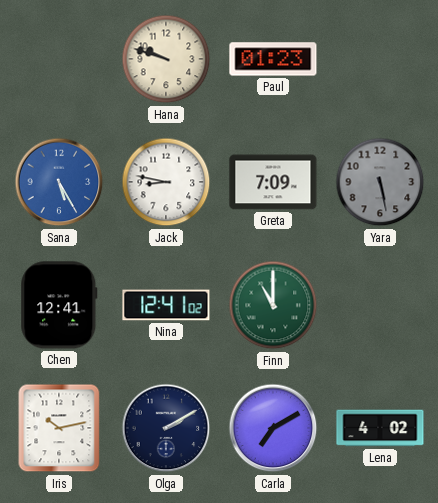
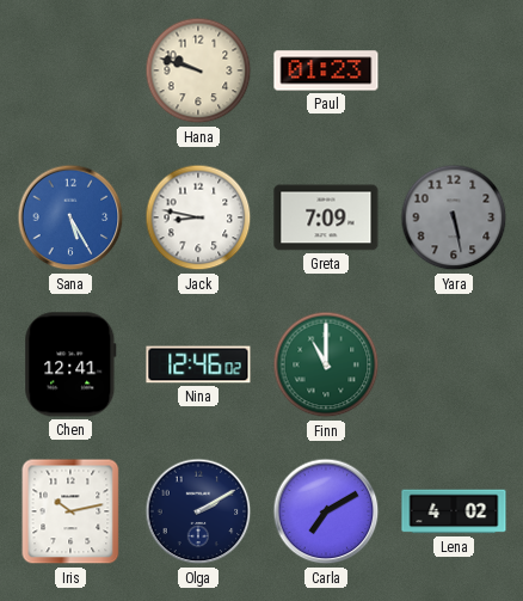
Nina: 12:41 -> 12:46 (198, 364)
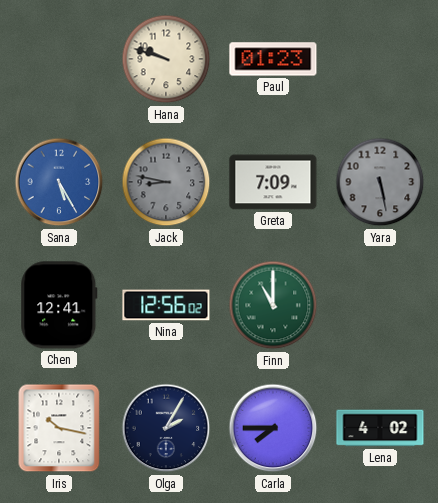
Jack dial: white -> grey (166, 182)
Nina: 12:46 -> 12:56 (166, 305)
Iris: 10:13 -> 10:17 (59, 428)
Olga: 2:10 -> 2:05 (166, 428)
Carla: 7:10 -> 7:45 (273, 428)
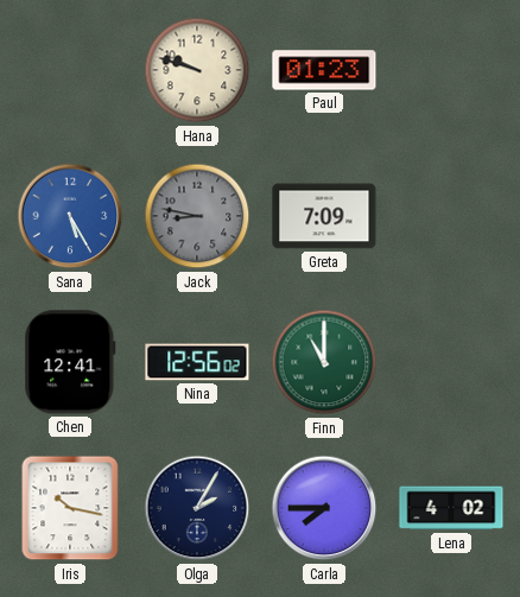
Yara: 5:28 -> none (380, 182)
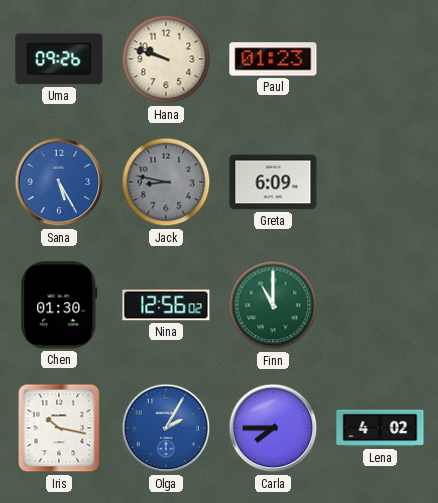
Uma: none -> 09:26 (59, 59)
Greta: 7:09 -> 6:09 (273, 182)
Chen: 12:41 -> 01:30 (59, 305)
Olga dial: navy -> blue (166, 428)
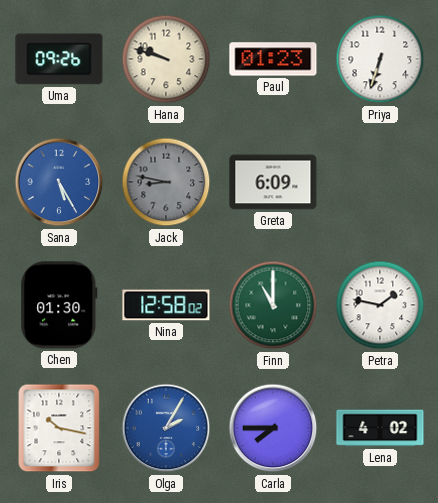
Priya: none -> 6:33 (380, 59)
Nina: 12:56 -> 12:58 (166, 305)
Petra: none -> 1:47 (380, 305)
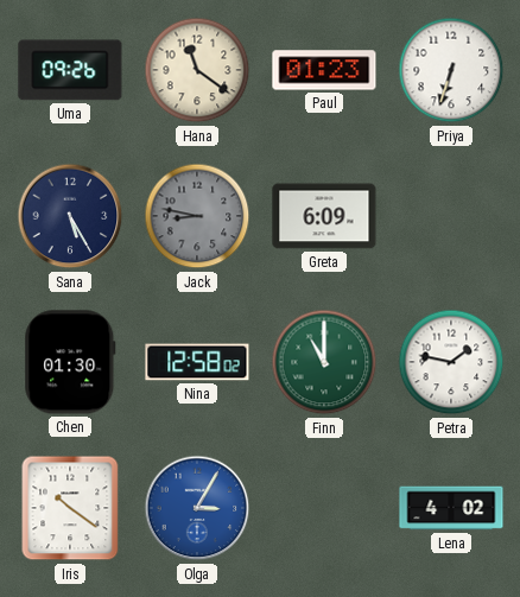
Hana: 9:48 -> 11:21 (197, 70)
Sana dial: blue -> navy (70, 216)
Iris: 10:17 -> 10:21 (70, 508)
Olga: 2:05 -> 3:05 (197, 508)
Carla: 7:45 -> none (273, 428)
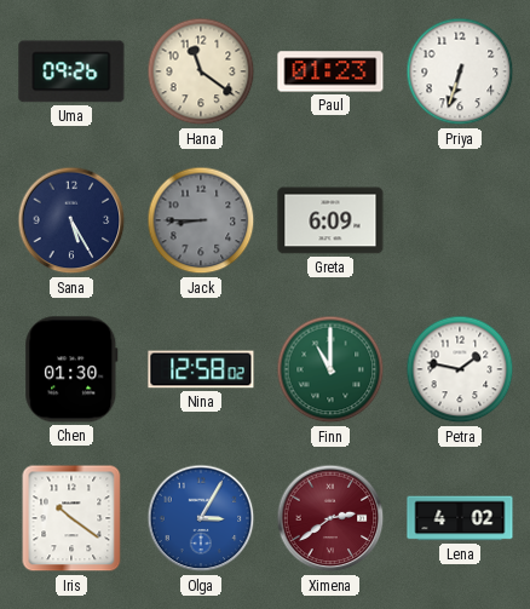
Jack: 8:47 -> 8:45 (201, 220)
Ximena: none -> 2:39 (330, 518)
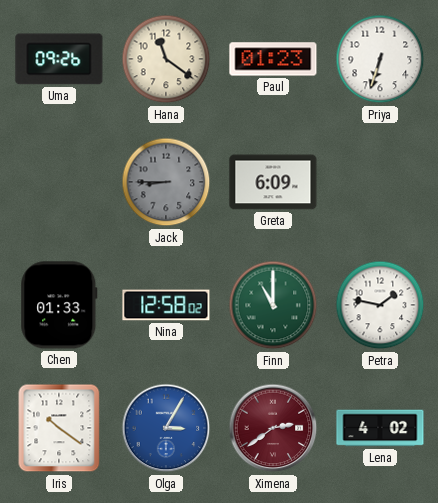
Sana: 5:25 -> none (71, 220)
Chen: 01:30 -> 01:33 (59, 305)
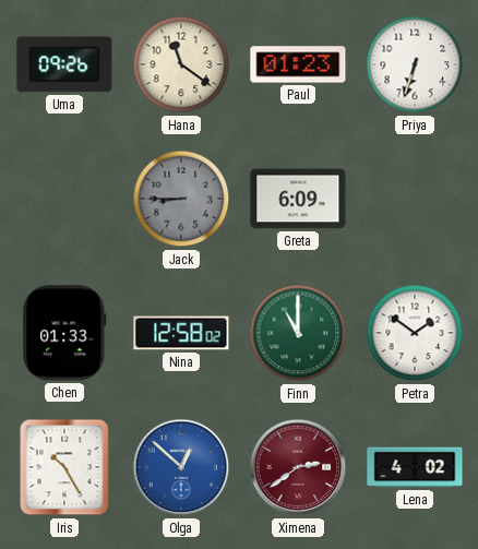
Petra: 1:47 -> 1:51 (415, 333)
Iris: 10:21 -> 10:25 (64, 467)
Olga: 3:05 -> 12:52 (181, 467)
